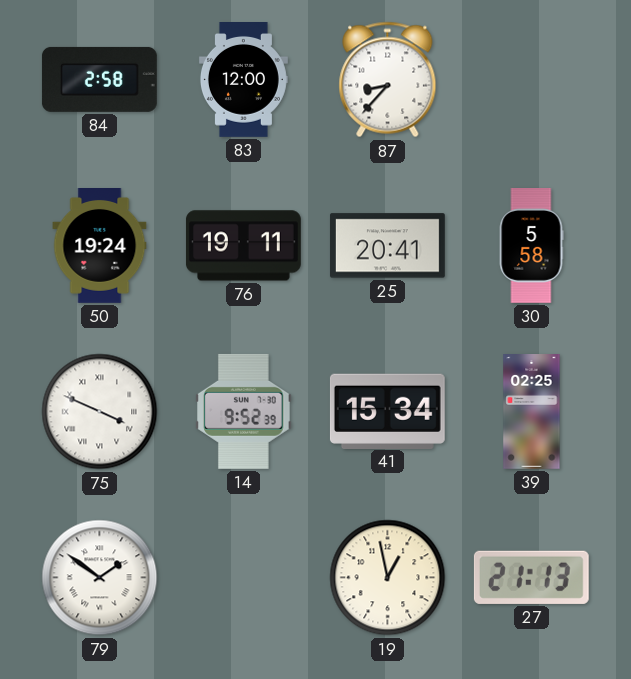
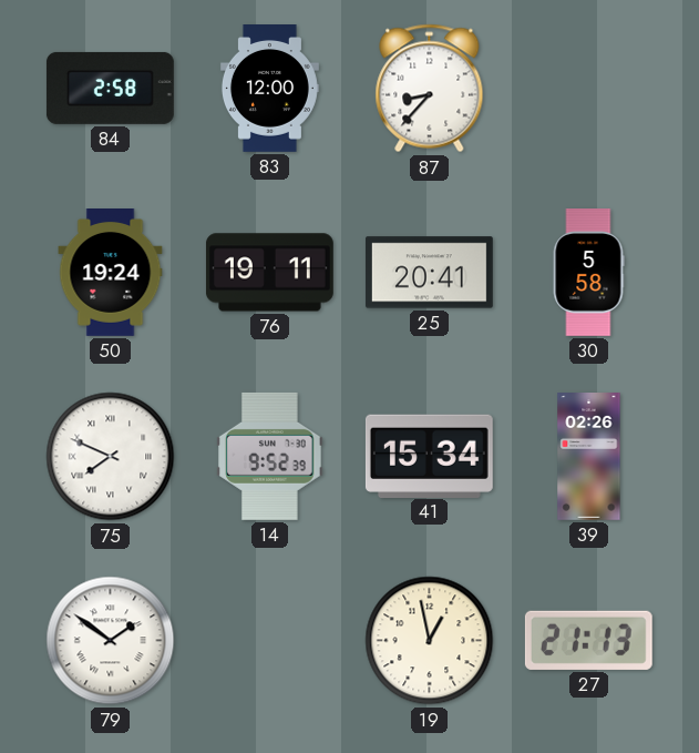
75: 3:49 -> 7:49 (111, 457)
39: 02:25 -> 02:26 (589, 457)
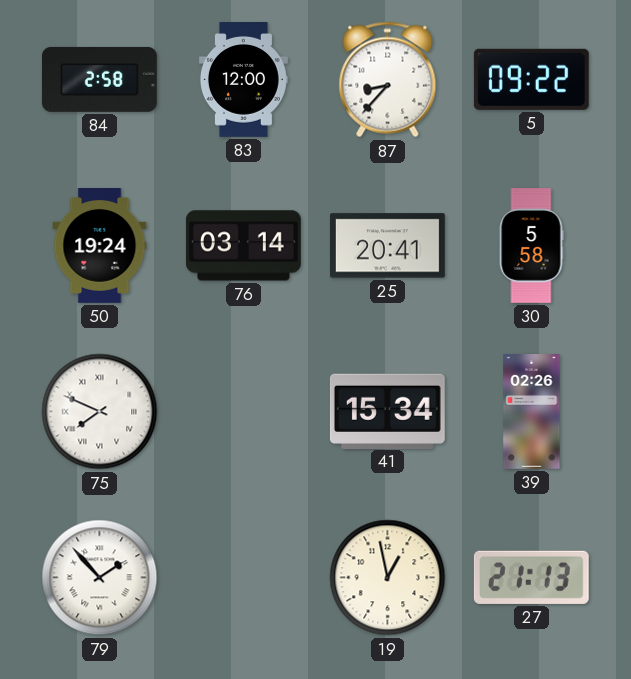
5: none -> 09:22 (531, 79)
76: 19:11 -> 03:14 (243, 246)
14: 9:52 -> none (270, 456)
79: 1:51 -> 1:53 (100, 578)
